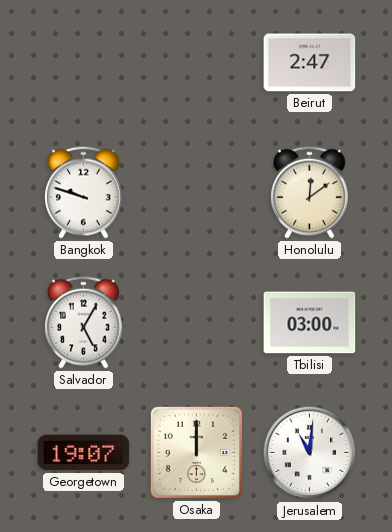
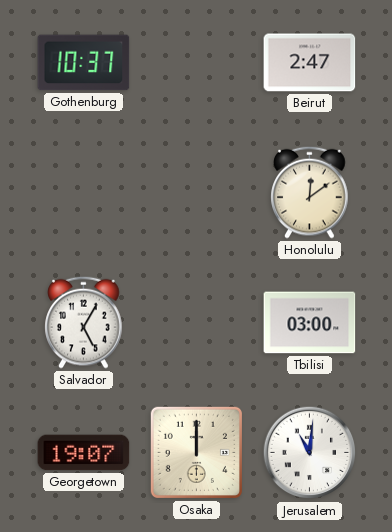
Gothenburg: none -> 10:37 (84, 63)
Bangkok: 9:48 -> none (84, 192)
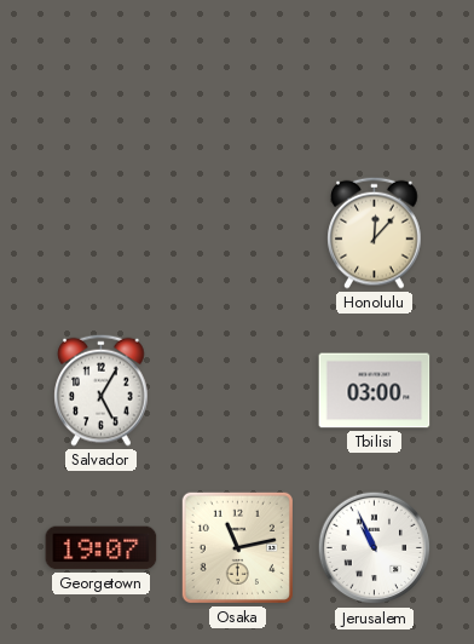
Gothenburg: 10:37 -> none (84, 63)
Beirut: 2:47 -> none (310, 63)
Honolulu: 12:09 -> 12:07 (375, 232)
Osaka: 12:00 -> 11:13 (237, 547)
Jerusalem: 11:01 -> 10:56 (375, 548)
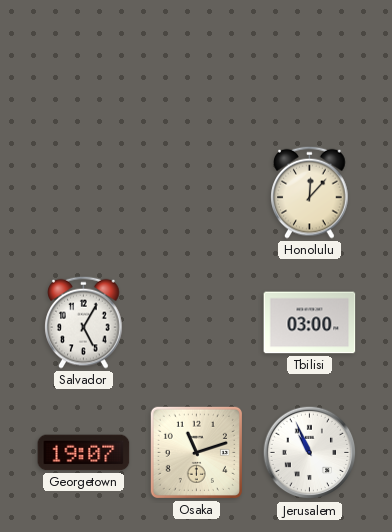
Osaka: 11:13 -> 11:12 (196, 452)
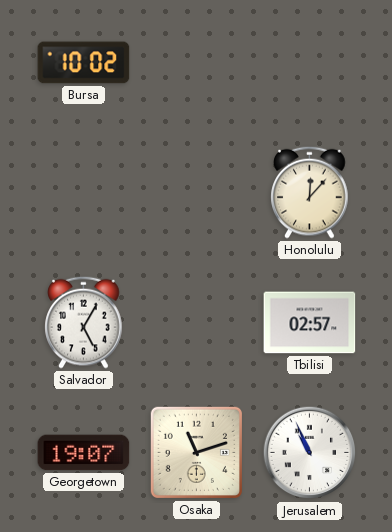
Bursa: none -> 10:02 (84, 63)
Tbilisi: 03:00 -> 02:57 (310, 323)
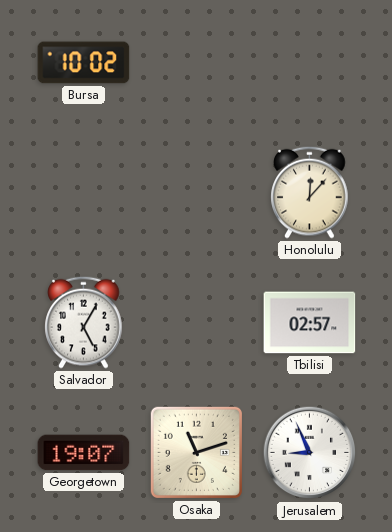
Jerusalem: 10:56 -> 8:56 (310, 453)
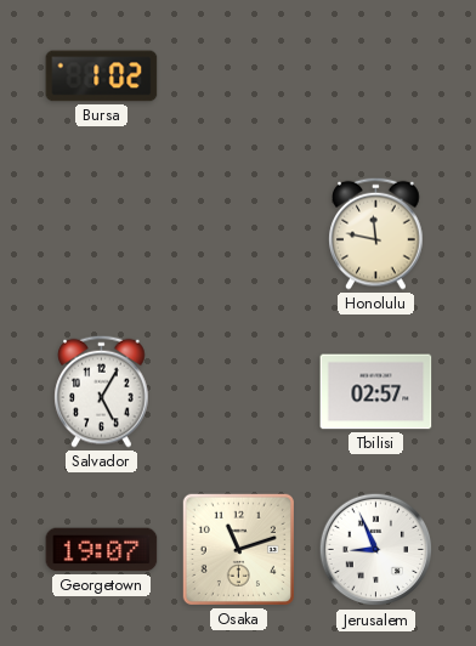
Bursa: 10:02 -> 1:02 (102, 76)
Honolulu: 12:07 -> 11:47 (376, 233)
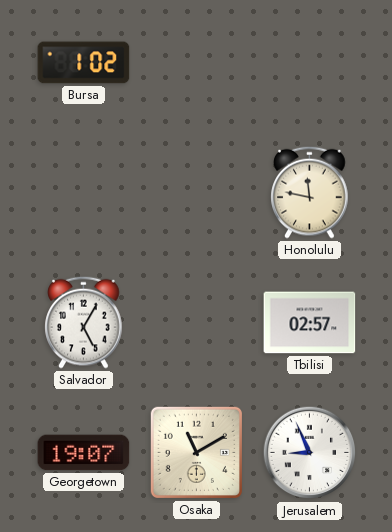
Osaka: 11:12 -> 11:10 (196, 452)
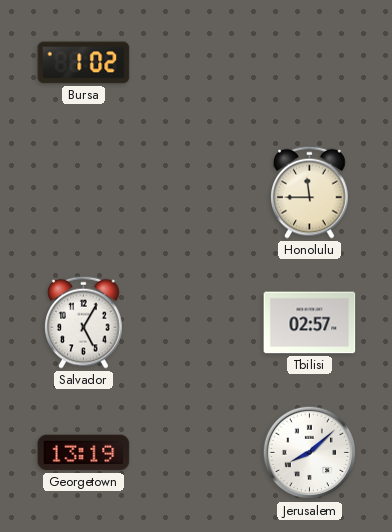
Honolulu: 11:47 -> 11:45 (310, 192)
Georgetown: 19:07 -> 13:19 (84, 453)
Osaka: 11:10 -> none (196, 452)
Jerusalem: 8:56 -> 8:08 (310, 453)
